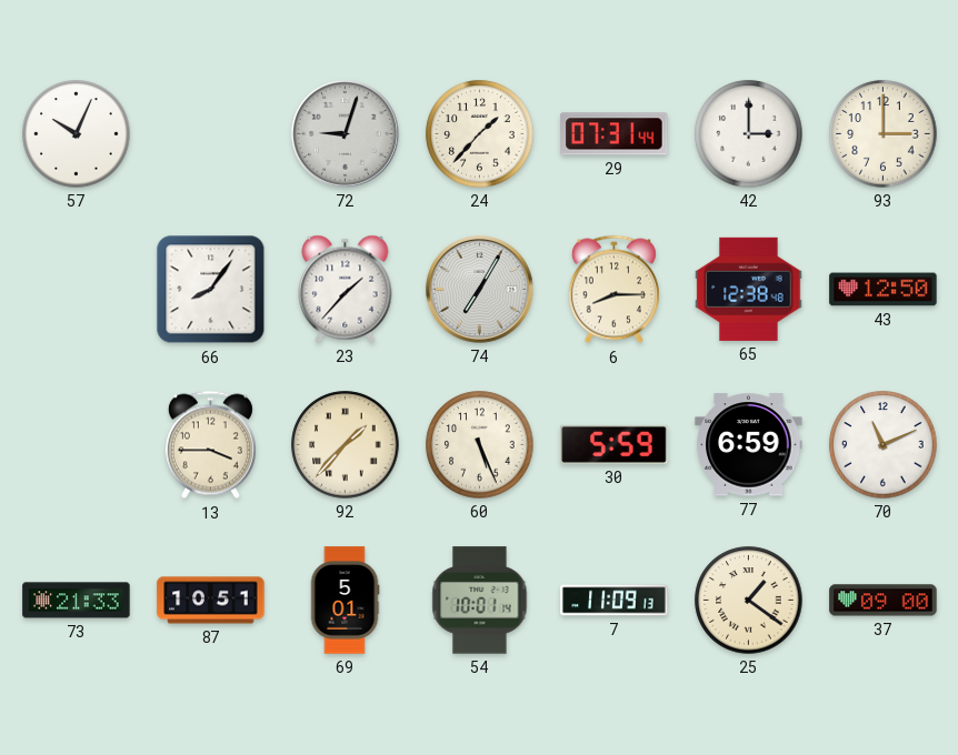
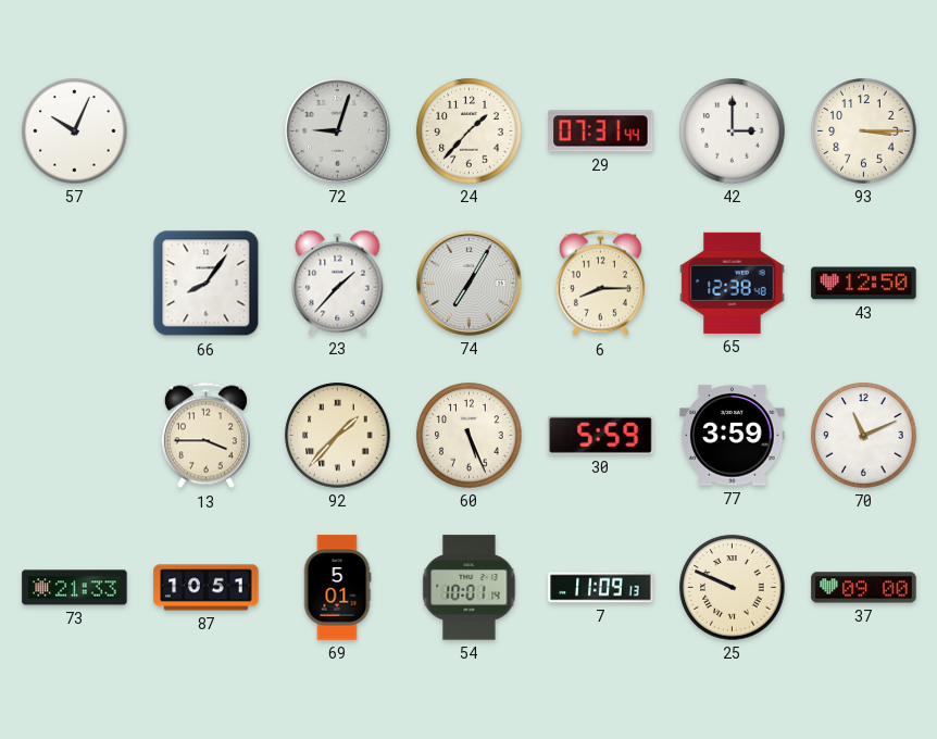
93: 3:00 -> 3:15 (864, 131)
77: 6:59 -> 3:59 (733, 436)
25: 1:21 -> 9:49 (733, 588)
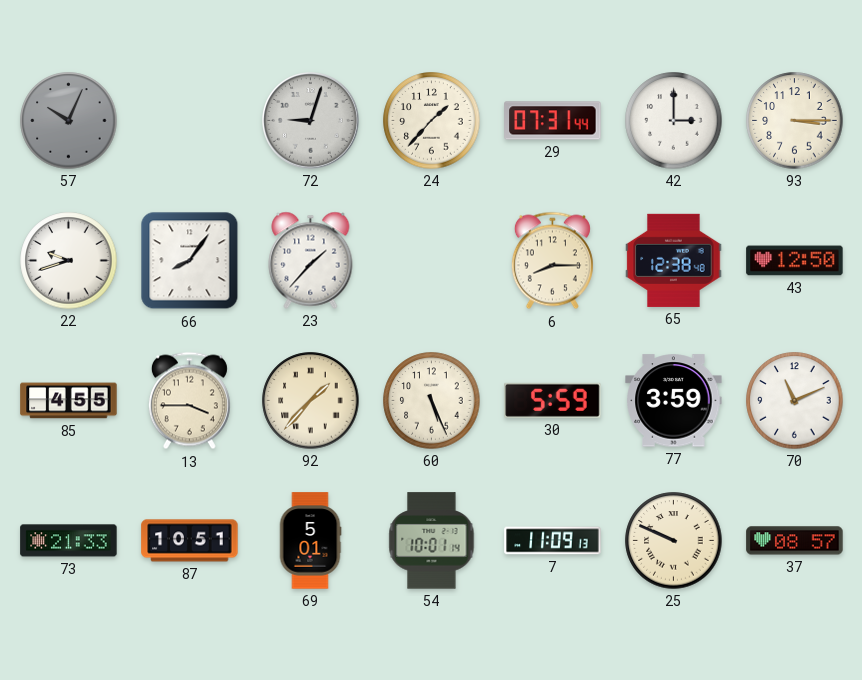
57 dial: white -> grey (69, 121)
22: none -> 9:42 (69, 261)
74: 7:05 -> none (470, 284)
85: none -> 4:55 (69, 401)
37: 09:00 -> 08:57 (795, 541)
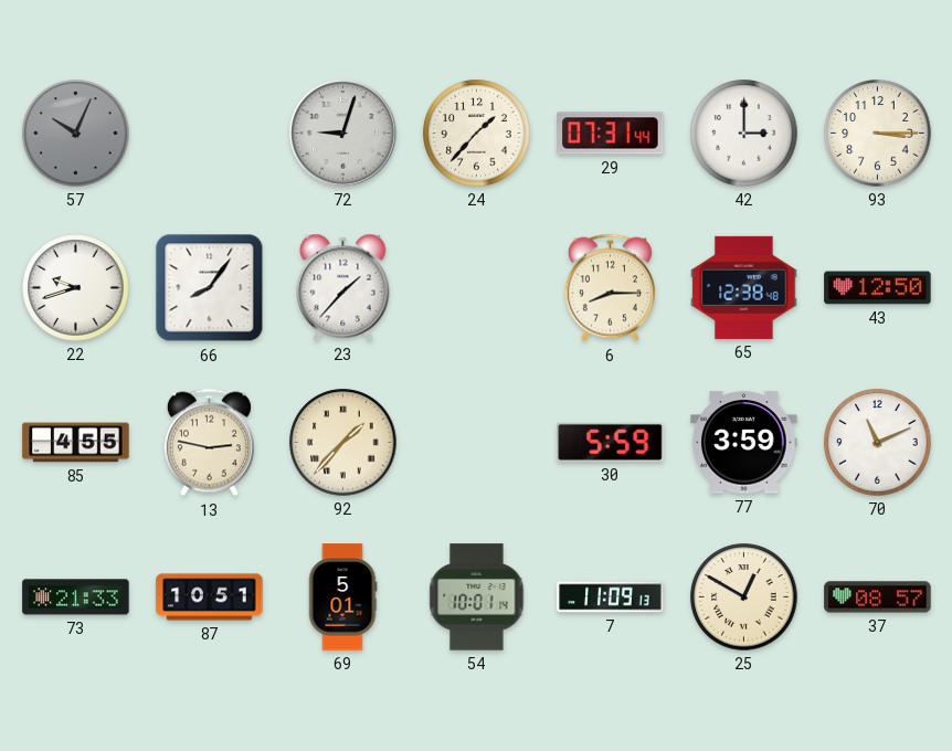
13: 3:45 -> 2:47 (209, 443)
60: 5:26 -> none (432, 401)
25: 9:49 -> 12:50 (744, 597)
